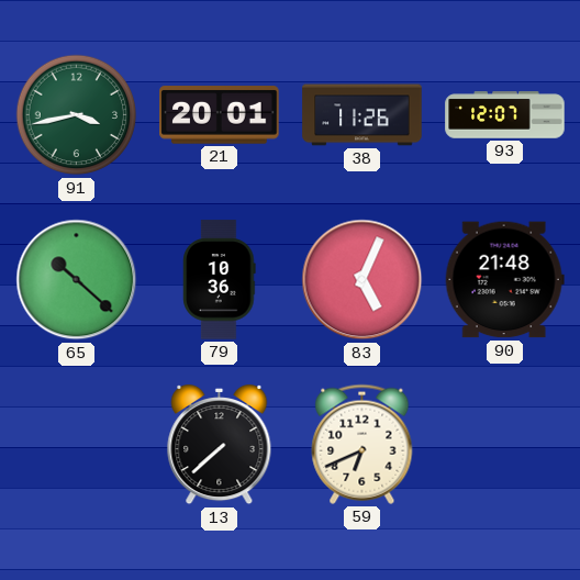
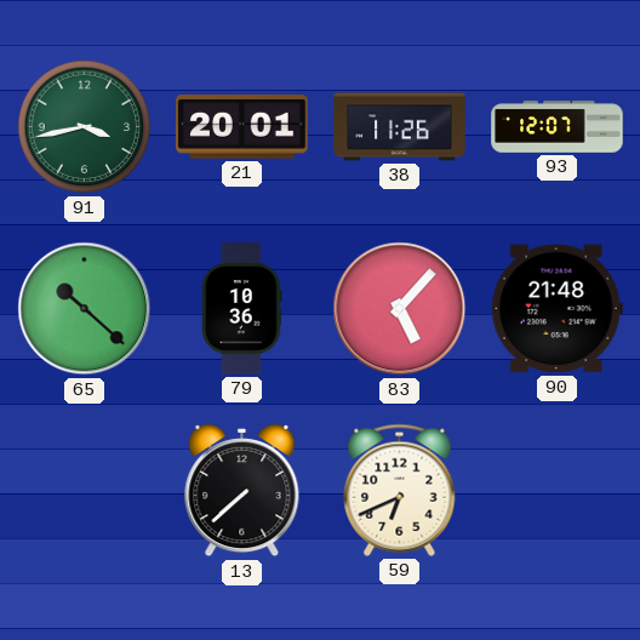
83: 5:04 -> 5:07 (400, 309)
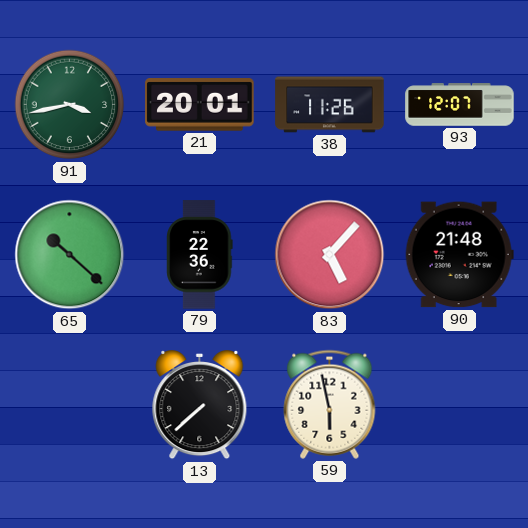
79: 10:36 -> 22:36 (200, 255)
59: 6:41 -> 5:58 (330, 404)
